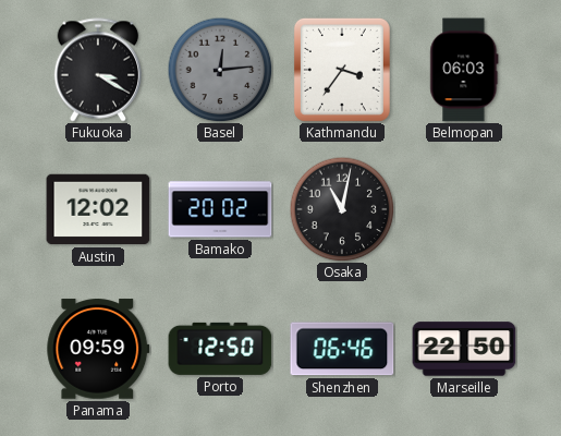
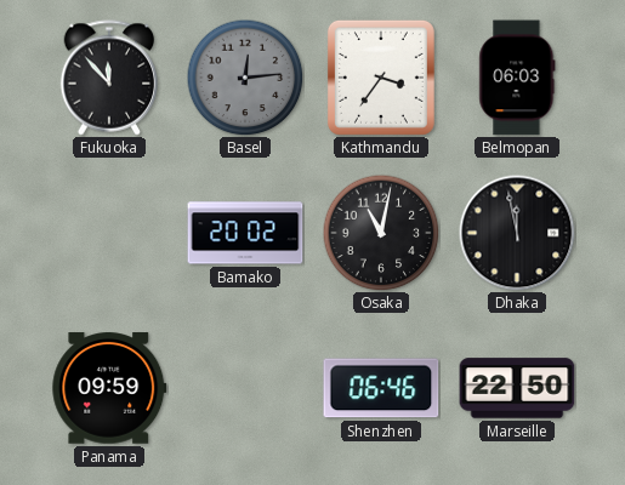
Fukuoka: 3:20 -> 11:53 (109, 78)
Austin: 12:02 -> none (98, 209)
Dhaka: none -> 11:58 (517, 233)
Porto: 12:50 -> none (220, 349)
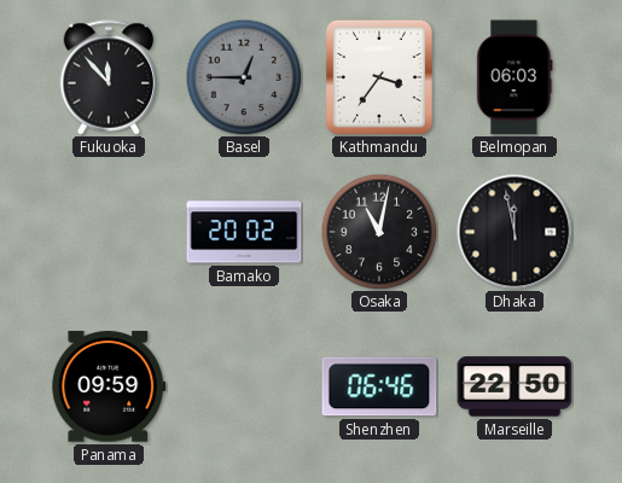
Basel: 12:14 -> 12:45 (244, 77)
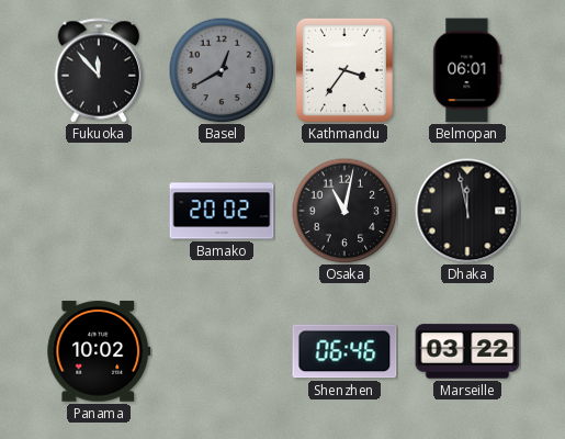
Basel: 12:45 -> 12:40 (222, 70)
Belmopan: 06:03 -> 06:01 (467, 70)
Panama: 09:59 -> 10:02 (99, 351)
Marseille: 22:50 -> 03:22 (467, 351)
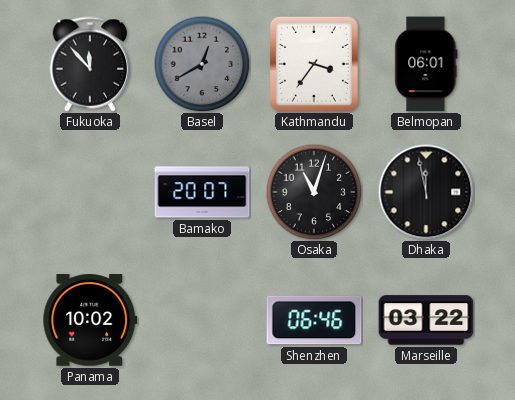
Bamako: 20:02 -> 20:07 (202, 192)
Osaka: 11:02 -> 11:03 (314, 192)
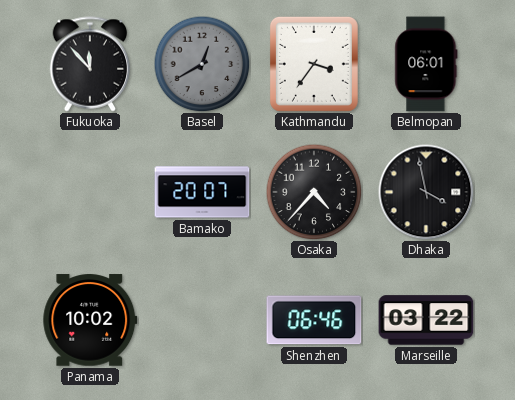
Osaka: 11:03 -> 4:37 (314, 192)
Dhaka: 11:58 -> 3:58 (426, 192)
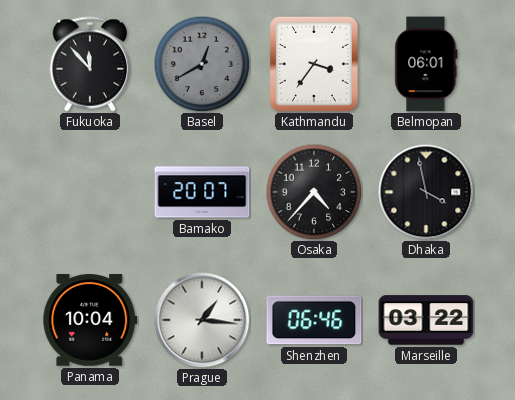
Panama: 10:02 -> 10:04 (90, 320)
Prague: none -> 1:16 (202, 320)
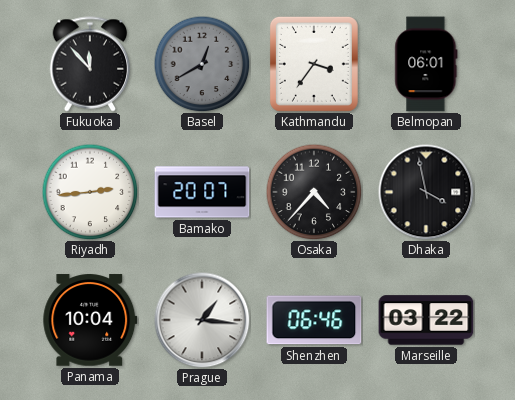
Riyadh: none -> 2:44 (90, 192)
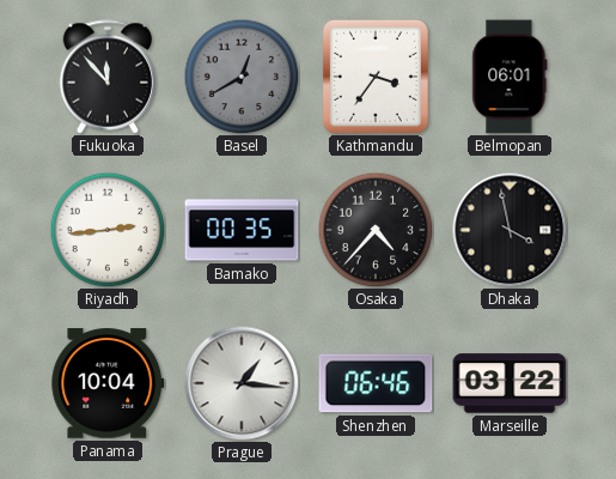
Bamako: 20:07 -> 00:35 (242, 230)
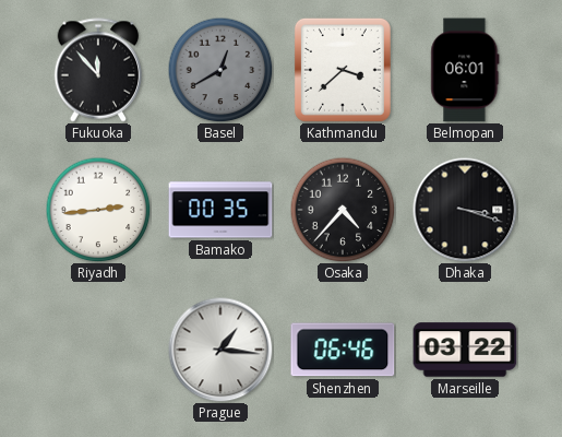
Kathmandu: 3:36 -> 3:38 (343, 70)
Dhaka: 3:58 -> 3:18 (465, 210)
Panama: 10:04 -> none (108, 383)
